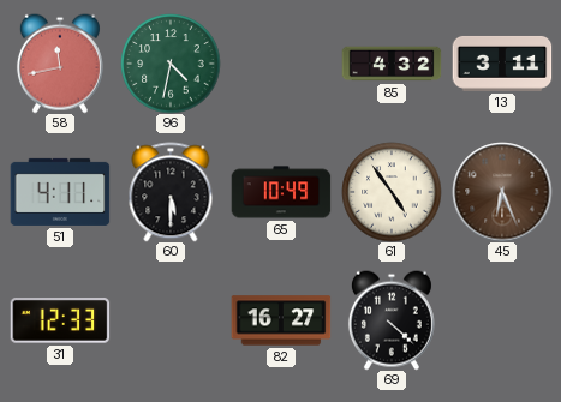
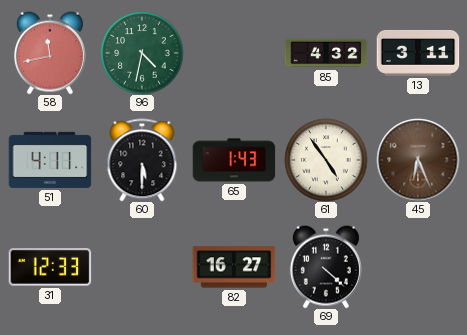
65: 10:49 -> 1:43 (234, 160)
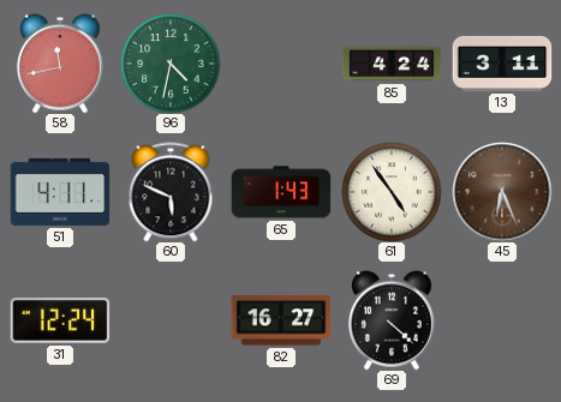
85: 4:32 -> 4:24 (392, 64)
60: 5:30 -> 5:49 (171, 192)
31: 12:33 -> 12:24 (60, 322)
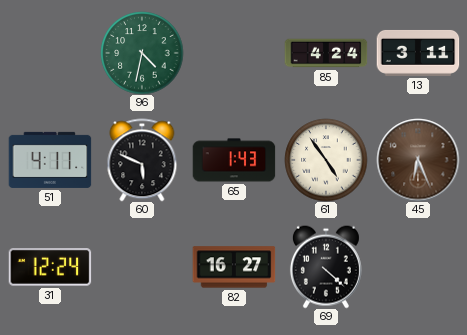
58: 11:43 -> none (60, 64)
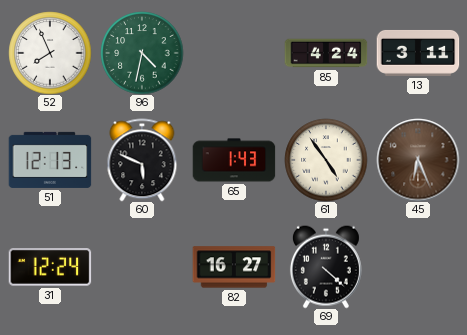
52: none -> 7:56 (50, 53)
51: 4:11 -> 12:13 (50, 160)
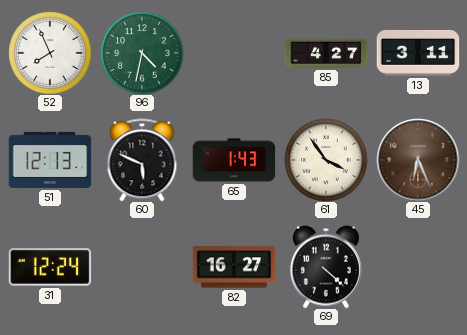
85: 4:24 -> 4:27 (326, 53)
61: 4:54 -> 3:54 (326, 160)
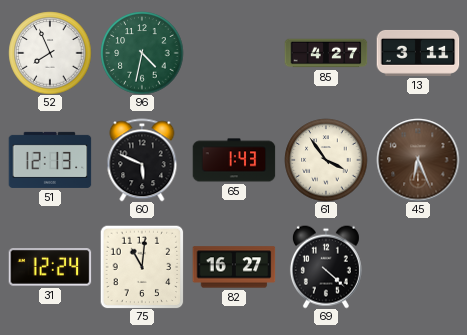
75: none -> 11:01 (142, 267)
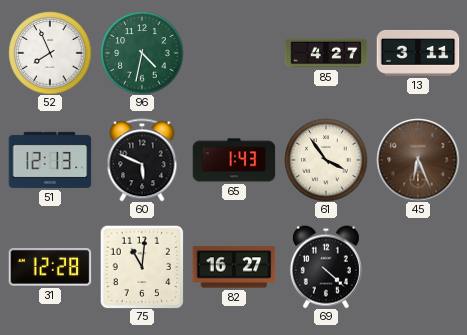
31: 12:24 -> 12:28 (50, 268)
